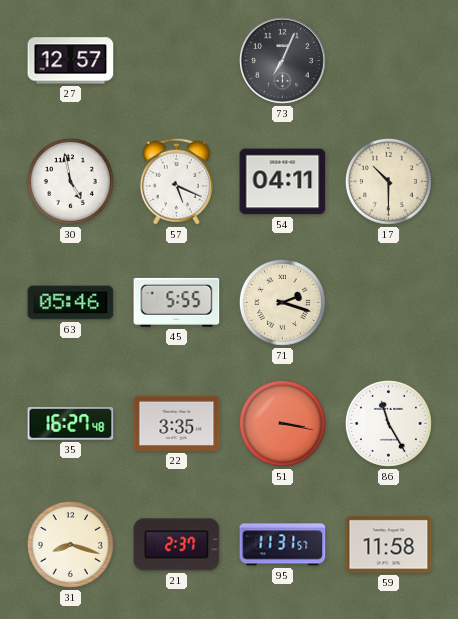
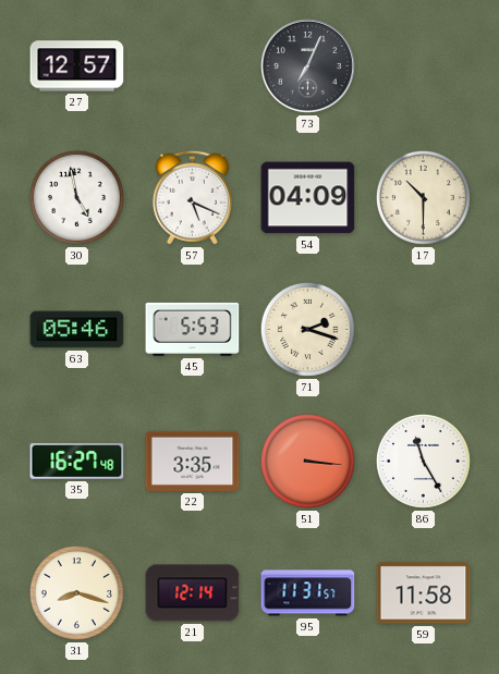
54: 04:11 -> 04:09 (308, 198)
45: 5:55 -> 5:53 (193, 329)
51: 3:17 -> 3:16 (307, 461)
21: 2:37 -> 12:14 (193, 593)
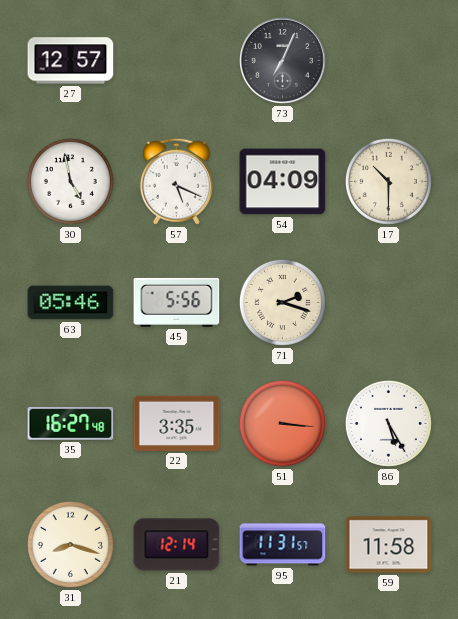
45: 5:53 -> 5:56 (177, 302)
86: 11:25 -> 5:25 (388, 423)
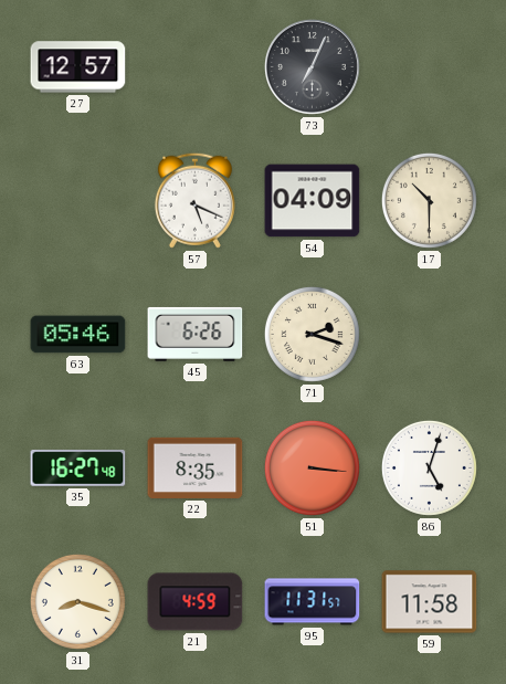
30: 4:58 -> none (70, 181)
45: 5:56 -> 6:26 (196, 334)
22: 3:35 -> 8:35 (196, 467)
86: 5:25 -> 5:03 (429, 467)
21: 12:14 -> 4:59 (196, 602)
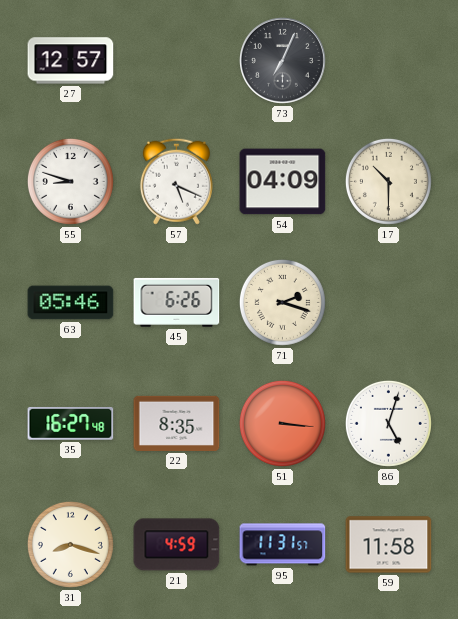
55: none -> 8:48 (70, 181)
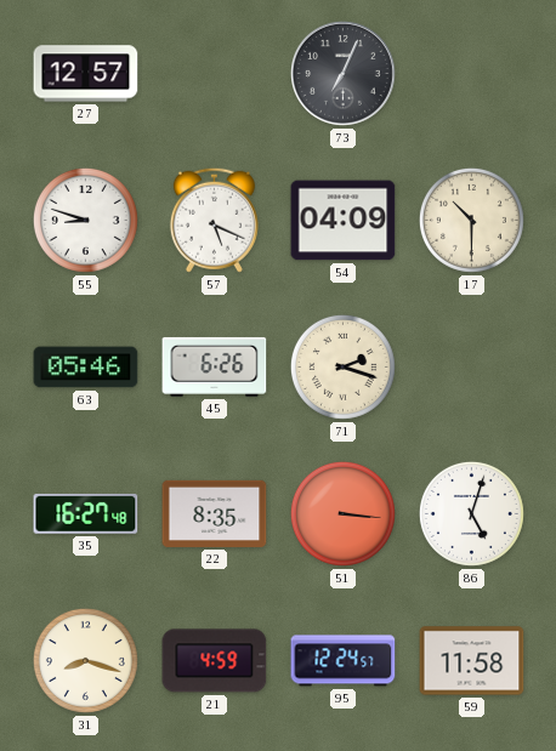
95: 11:31 -> 12:24 (344, 661)
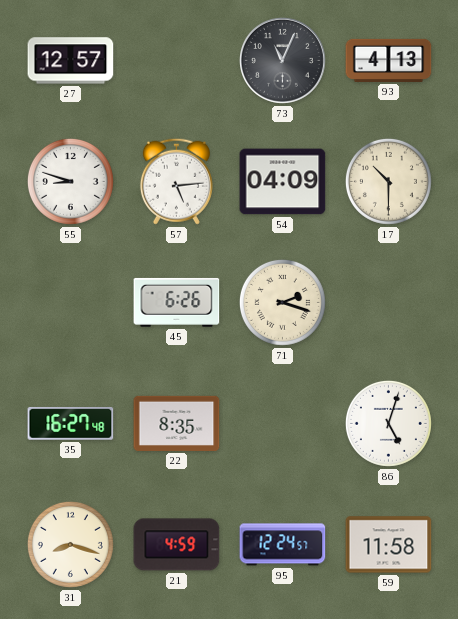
73: 7:04 -> 11:04 (282, 60)
93: none -> 4:13 (389, 60)
57: 5:19 -> 5:14 (176, 181)
63: 05:46 -> none (86, 368)
51: 3:16 -> none (342, 513)
